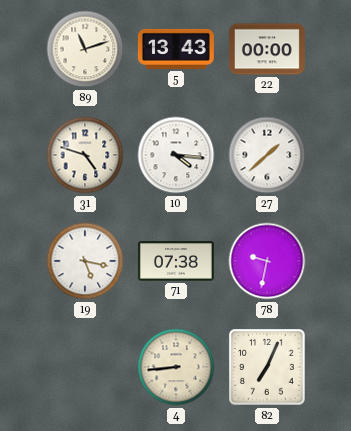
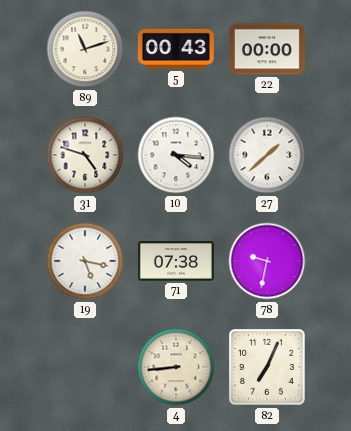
5: 13:43 -> 00:43 (176, 49)
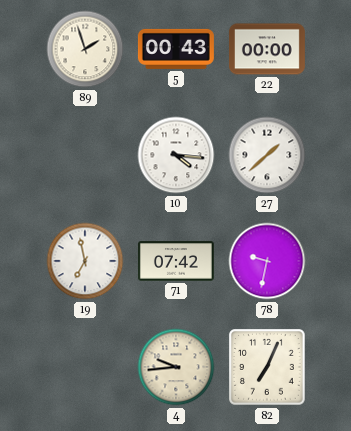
89: 11:12 -> 1:57 (85, 49)
31: 4:48 -> none (85, 155)
19: 5:17 -> 6:58 (85, 261)
71: 07:38 -> 07:42 (176, 261)
4: 8:44 -> 9:44 (176, 367)
